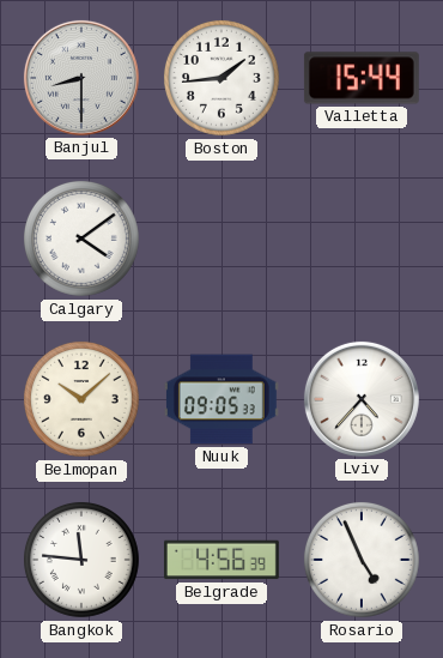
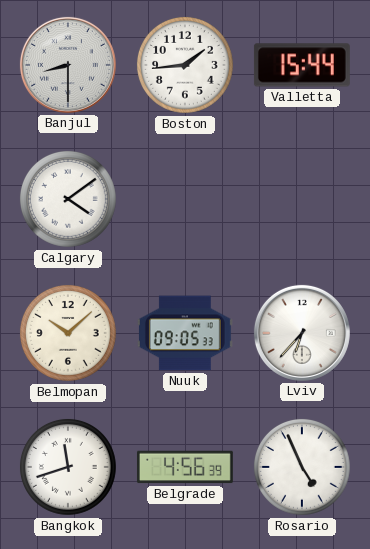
Lviv: 4:37 -> 6:37 (302, 333)
Bangkok: 11:46 -> 11:42 (68, 467)
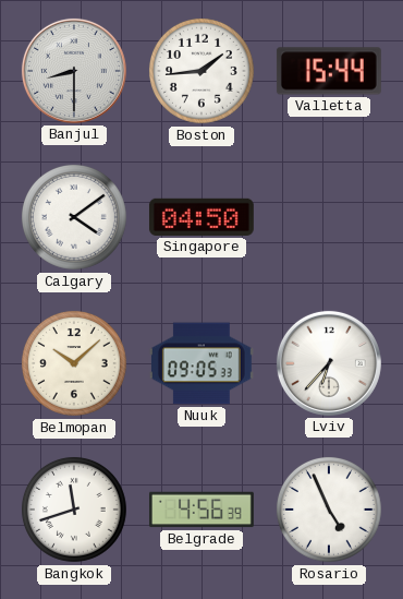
Singapore: none -> 04:50 (201, 217)
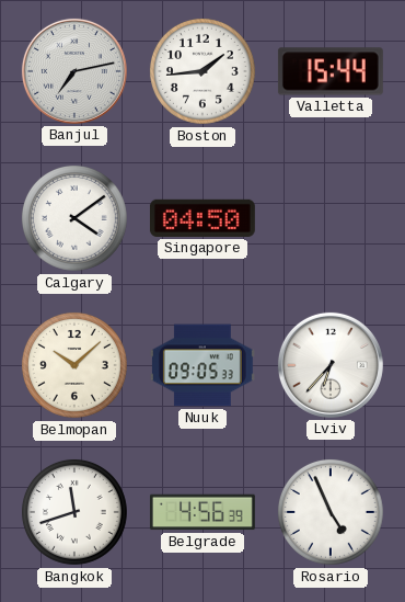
Banjul: 8:30 -> 7:13 (74, 71)
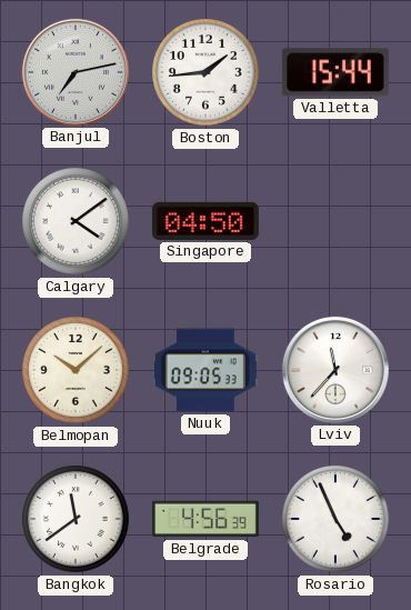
Lviv: 6:37 -> 11:37 (335, 370)
Bangkok: 11:42 -> 11:39 (76, 519)
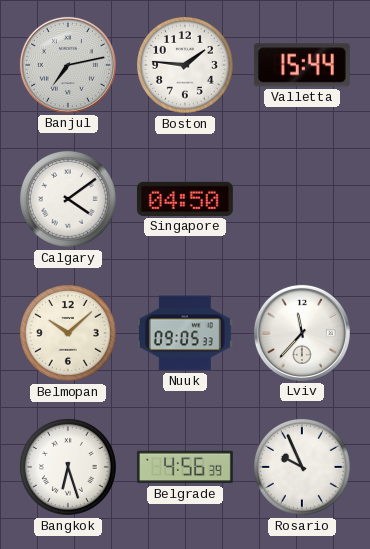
Boston: 1:44 -> 1:46 (185, 65)
Bangkok: 11:39 -> 6:27 (68, 467)
Rosario: 4:56 -> 9:56 (302, 467)
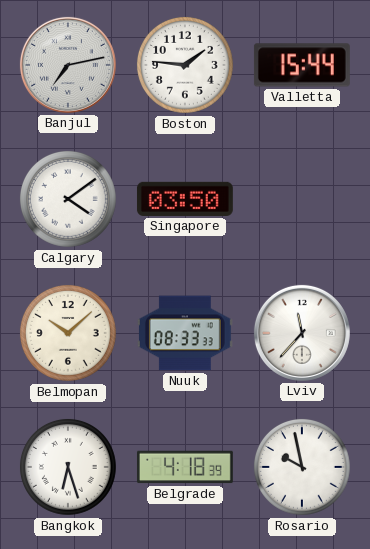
Singapore: 04:50 -> 03:50 (185, 199)
Nuuk: 09:05 -> 08:33 (185, 333)
Belgrade: 4:56 -> 4:18 (185, 467)
Rosario: 9:56 -> 9:58 (302, 467)
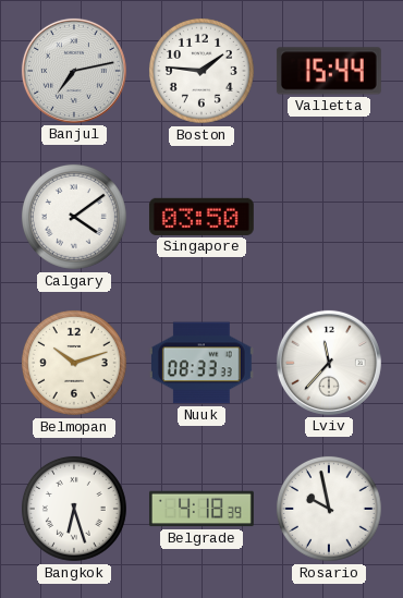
Belmopan: 10:08 -> 10:12 (74, 363)
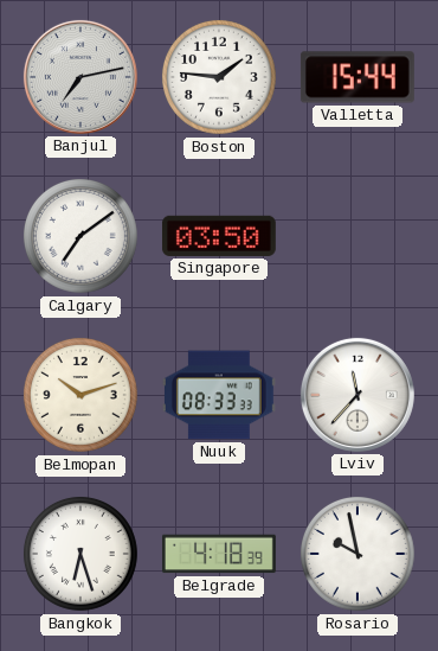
Calgary: 4:09 -> 7:09 (80, 236)
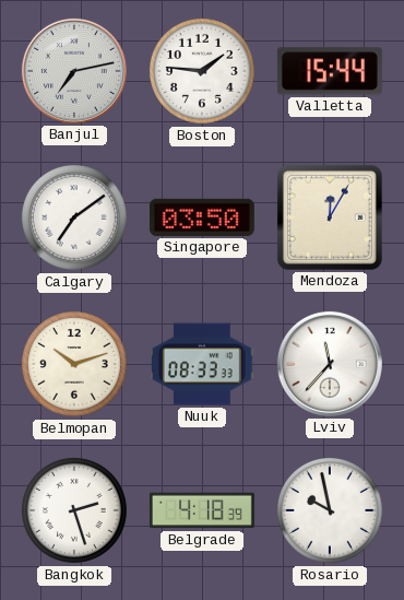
Mendoza: none -> 12:05 (330, 217)
Bangkok: 6:27 -> 2:27 (74, 510)
